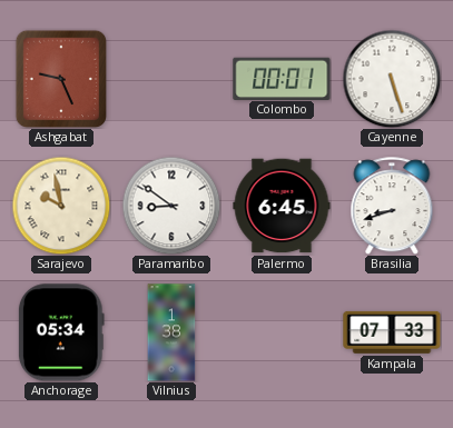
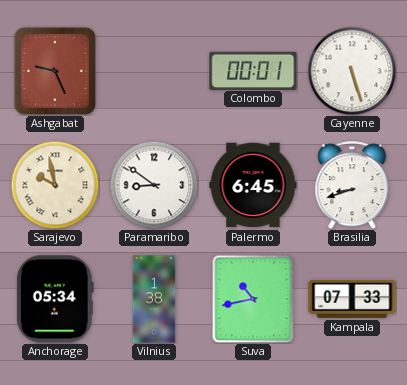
Suva: none -> 10:43 (253, 299)
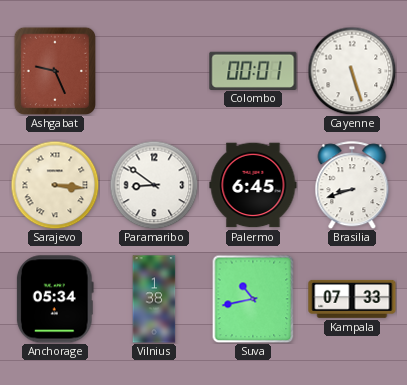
Sarajevo: 9:58 -> 3:16 (55, 185)
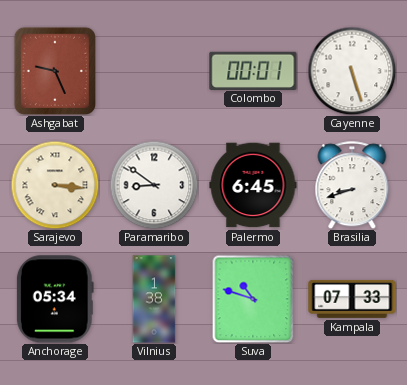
Suva: 10:43 -> 10:48 (253, 299)
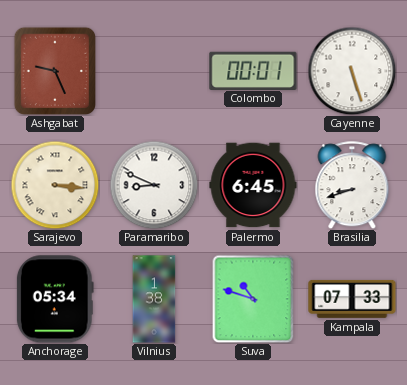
Paramaribo: 8:51 -> 8:49 (154, 185)
